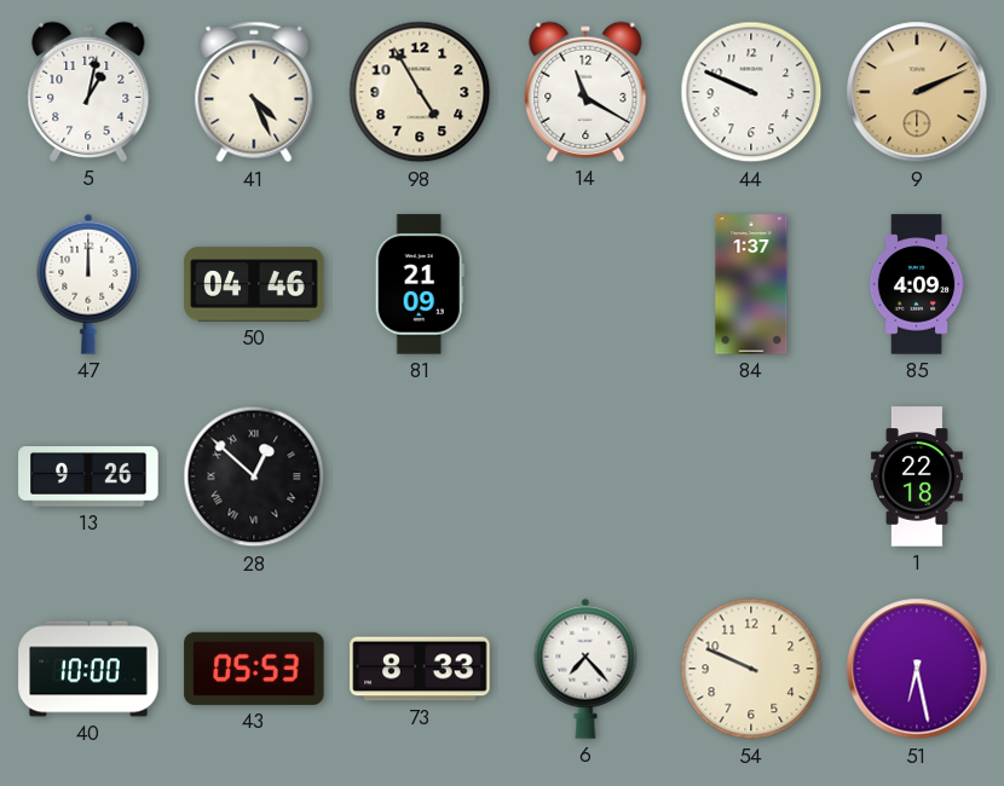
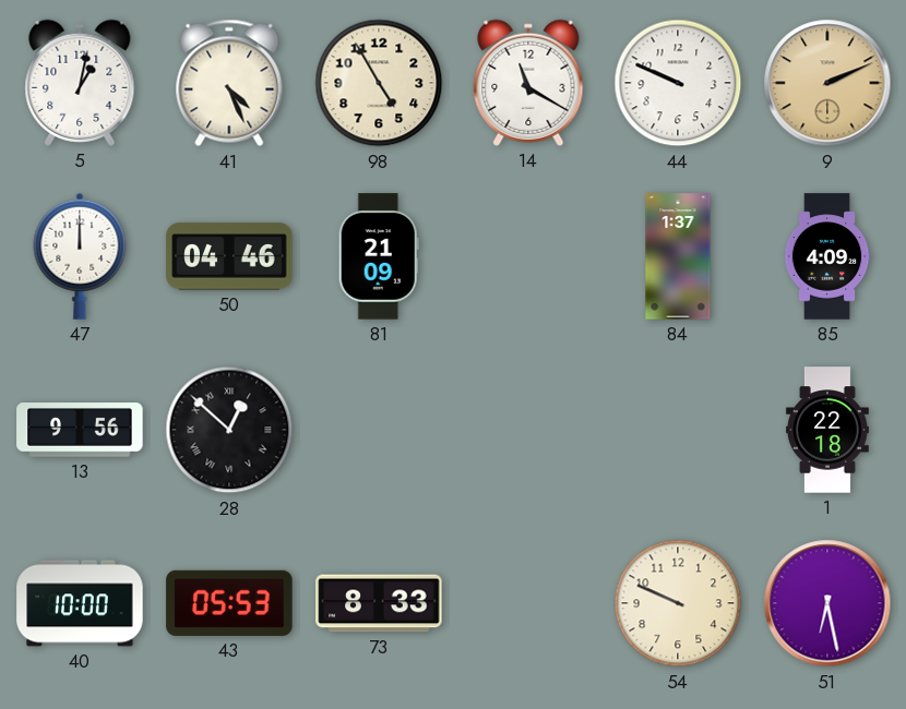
13: 9:26 -> 9:56 (80, 430)
6: 7:23 -> none (585, 669)
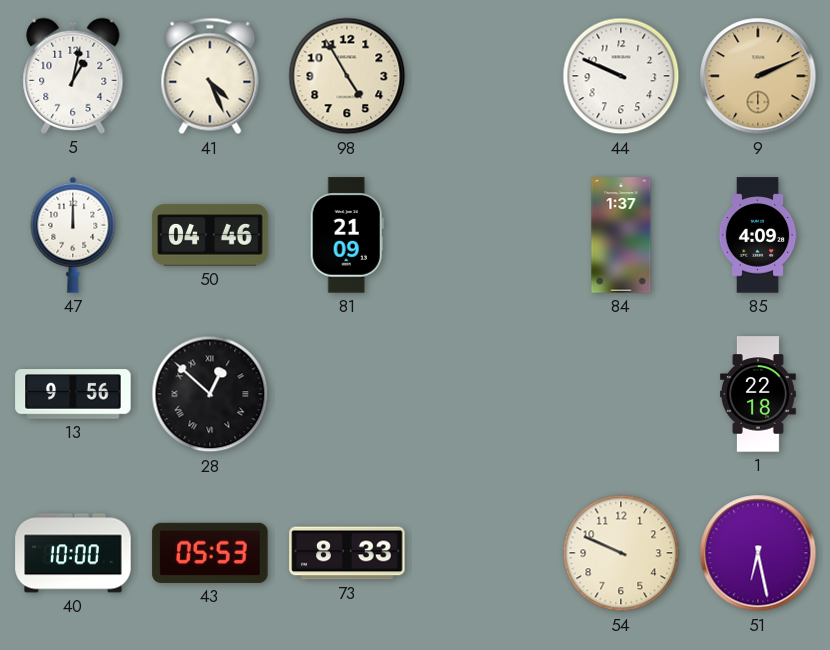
14: 11:20 -> none (528, 83)
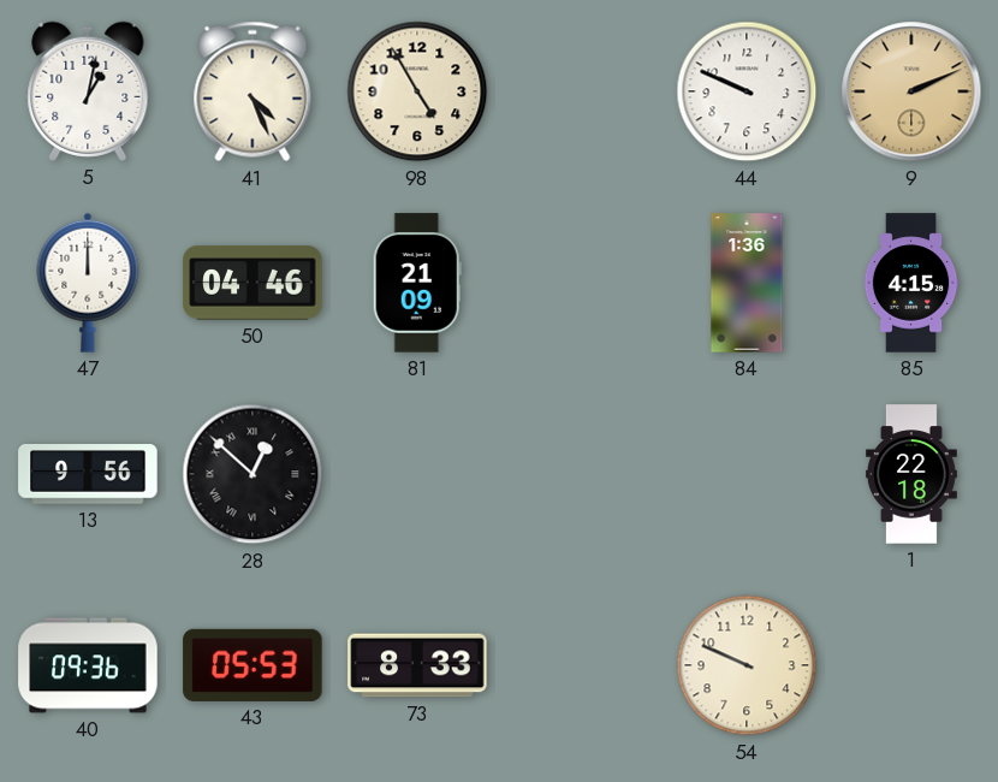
84: 1:37 -> 1:36 (747, 283)
85: 4:09 -> 4:15 (911, 283)
40: 10:00 -> 09:36 (88, 665)
51: 6:28 -> none (758, 553)
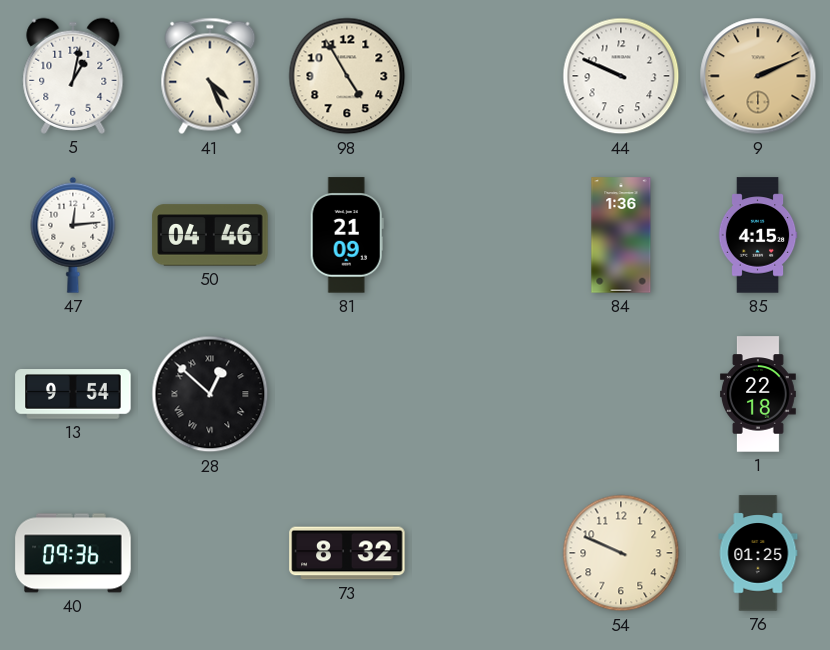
47: 12:00 -> 12:14 (73, 235)
13: 9:56 -> 9:54 (73, 394)
43: 05:53 -> none (253, 665)
73: 8:33 -> 8:32 (347, 553)
76: none -> 01:25 (758, 553)
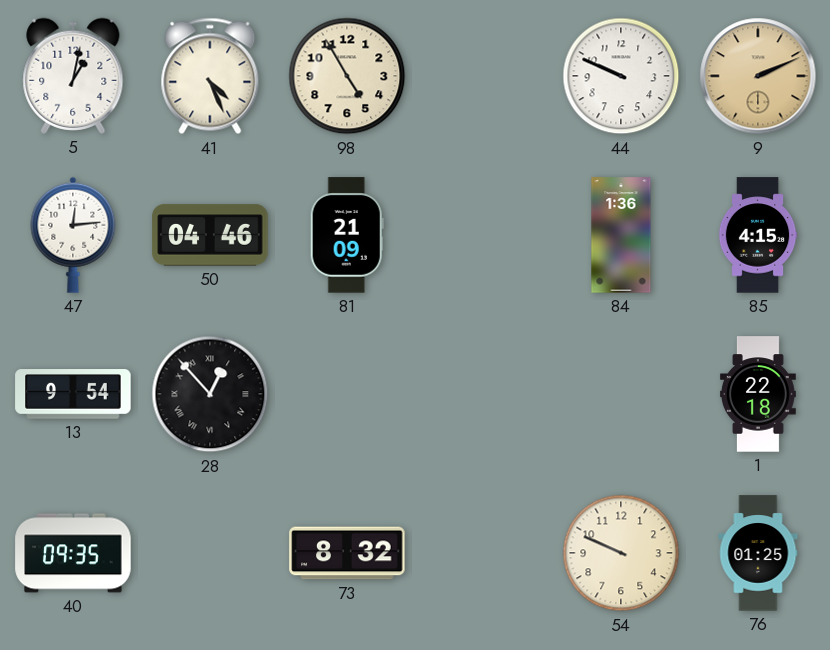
28: 12:52 -> 12:53 (210, 394)
40: 09:36 -> 09:35 (73, 553)
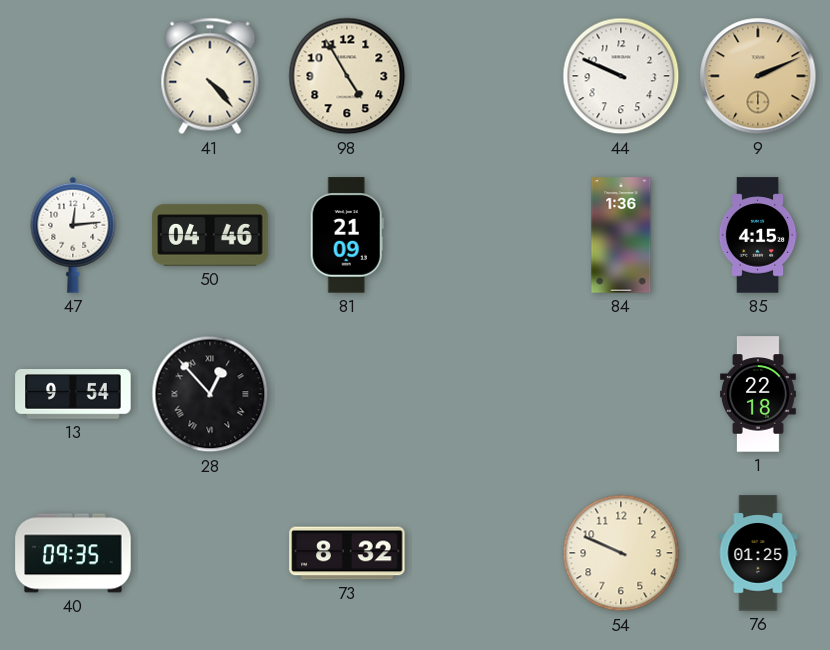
5: 1:02 -> none (73, 76)
41: 4:26 -> 4:23 (210, 76)
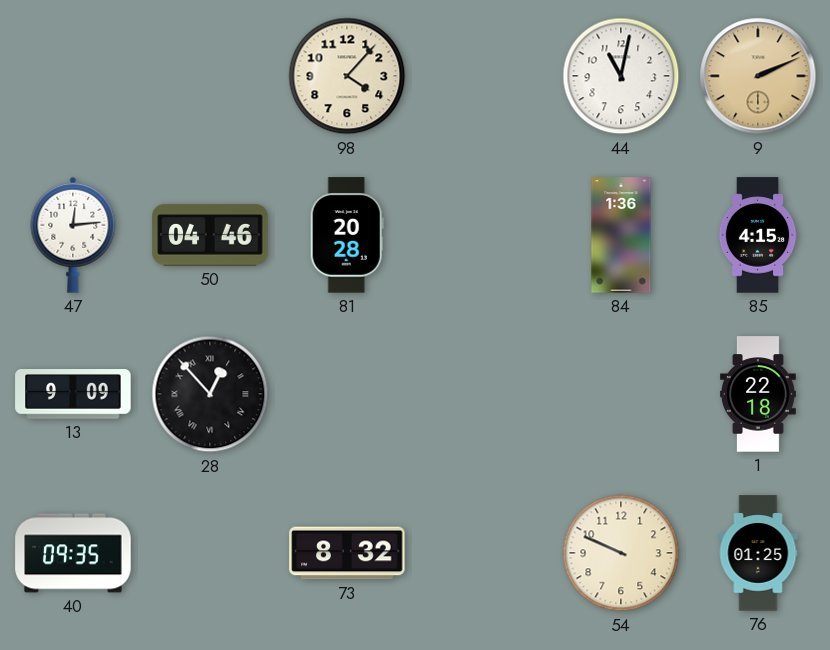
41: 4:23 -> none (210, 76)
98: 4:55 -> 4:07 (347, 76)
44: 9:49 -> 11:02 (621, 76)
81: 21:09 -> 20:28 (347, 235)
13: 9:54 -> 9:09 (73, 394)
